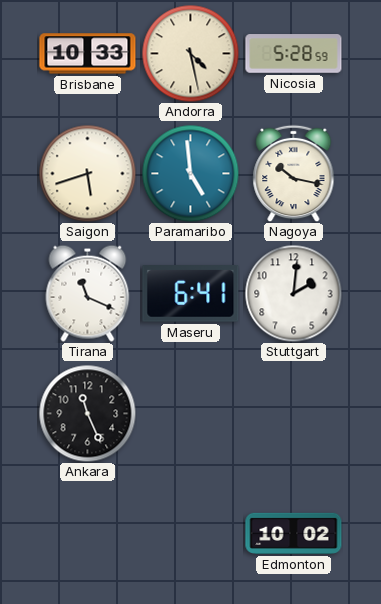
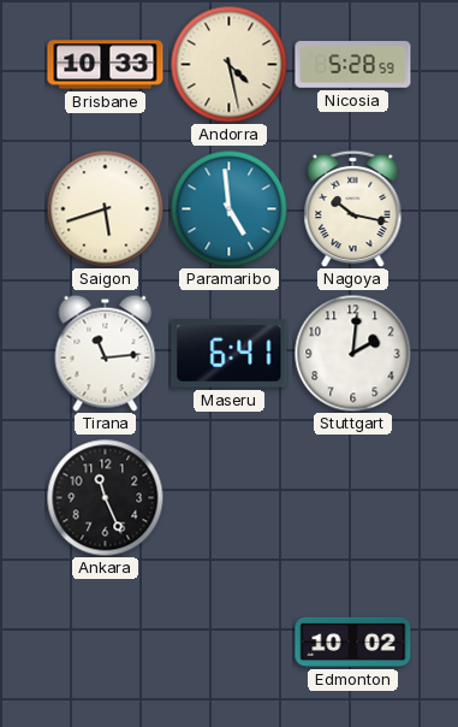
Tirana: 11:19 -> 11:14 (106, 353)
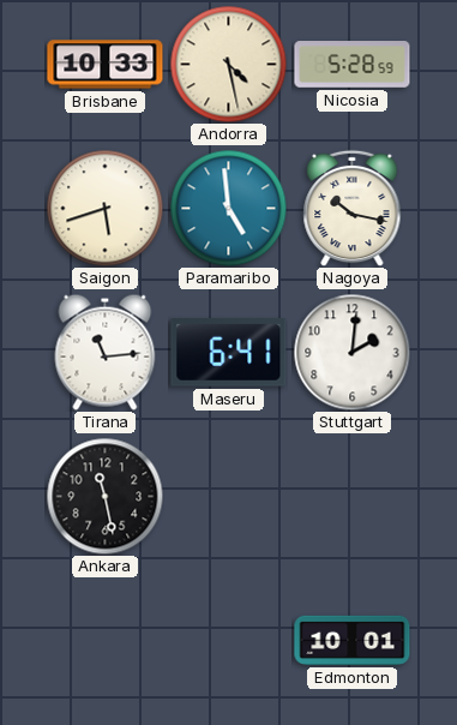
Ankara: 11:26 -> 11:28 (104, 496)
Edmonton: 10:02 -> 10:01 (353, 640)
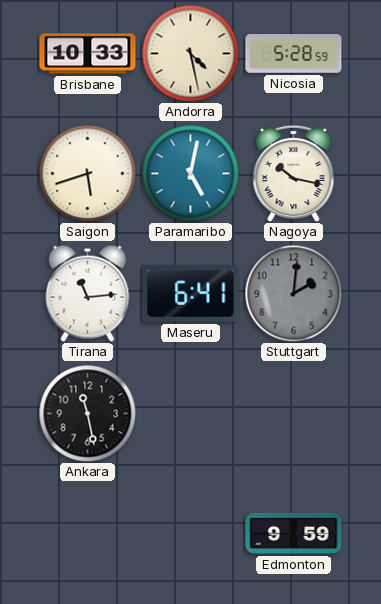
Paramaribo: 4:59 -> 5:02 (190, 173)
Stuttgart dial: white -> grey (293, 293)
Edmonton: 10:01 -> 9:59 (294, 533)
